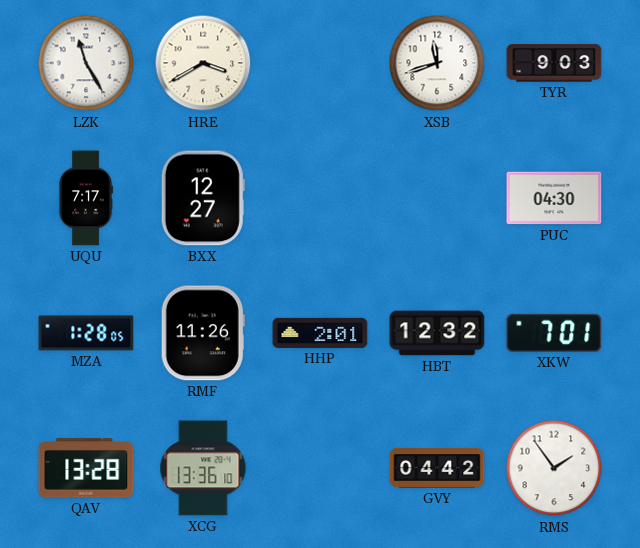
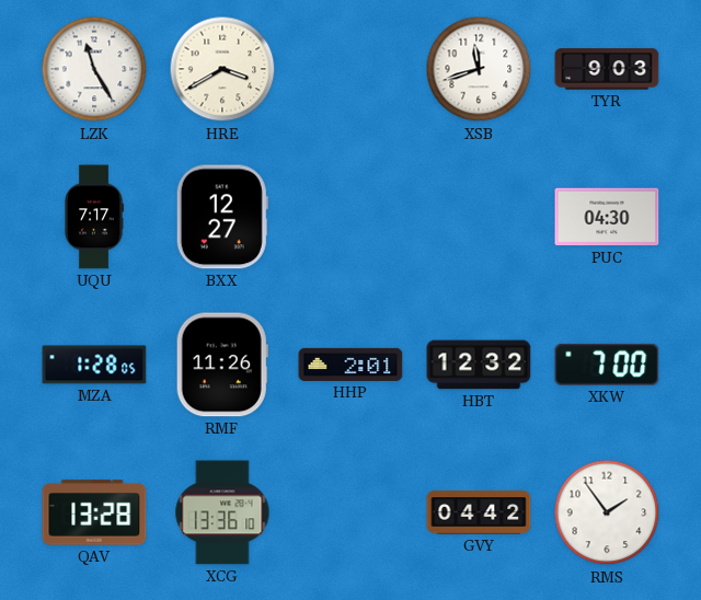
XKW: 7:01 -> 7:00 (607, 365)
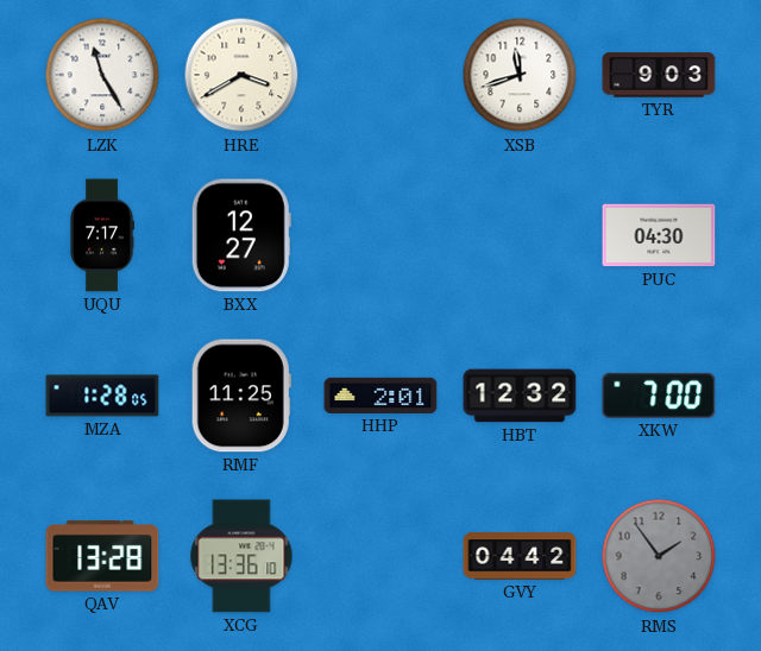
RMF: 11:26 -> 11:25 (241, 396)
RMS dial: white -> grey (659, 556)
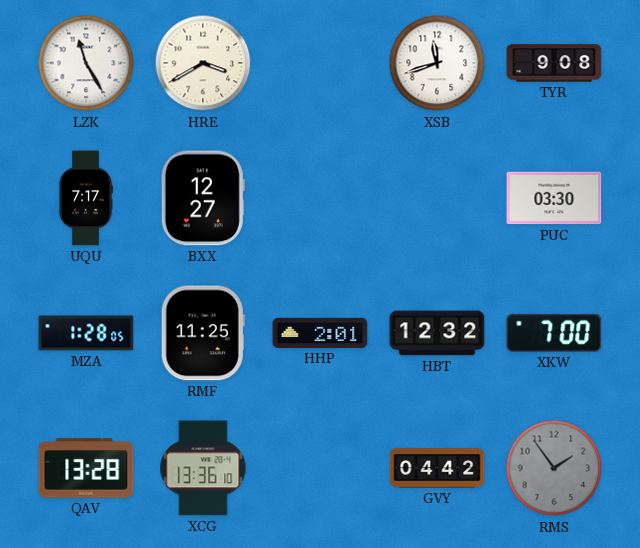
TYR: 9:03 -> 9:08 (554, 63)
PUC: 04:30 -> 03:30 (554, 198)
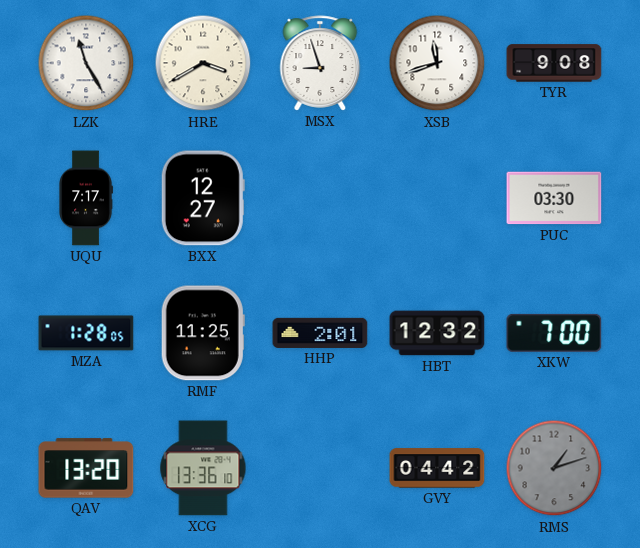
MSX: none -> 8:57 (320, 63)
QAV: 13:28 -> 13:20 (86, 468)
RMS: 1:54 -> 1:12 (554, 468)
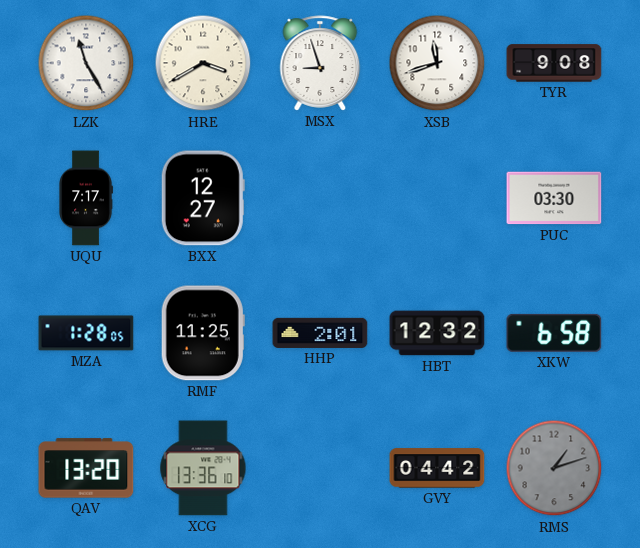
XKW: 7:00 -> 6:58 (554, 333)
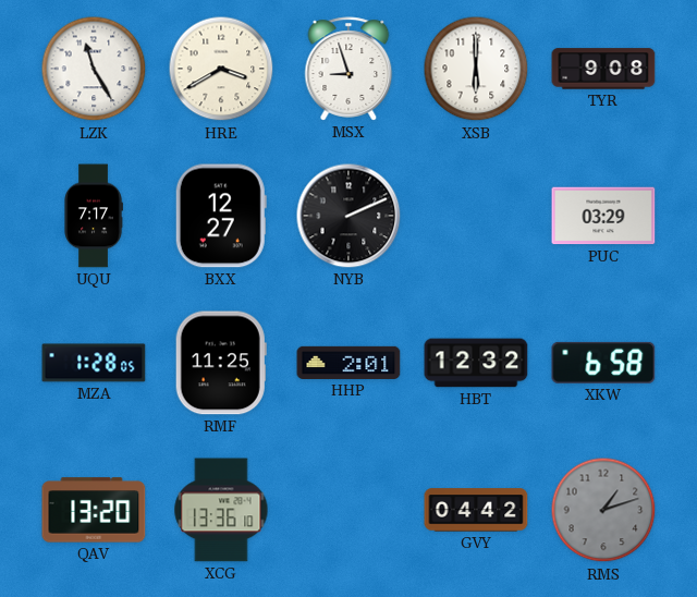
XSB: 11:42 -> 6:00 (476, 69)
NYB: none -> 2:11 (348, 216)
PUC: 03:30 -> 03:29 (603, 216)
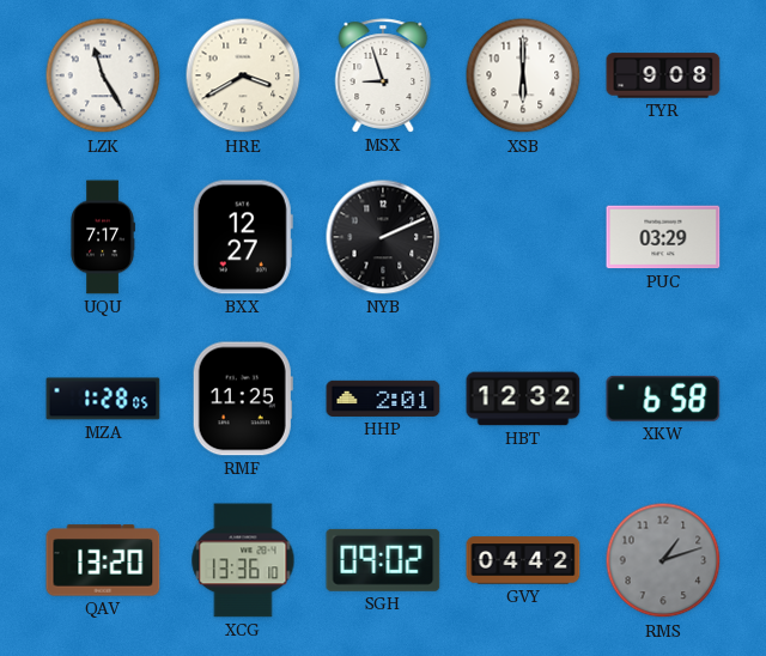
SGH: none -> 09:02 (383, 560)
